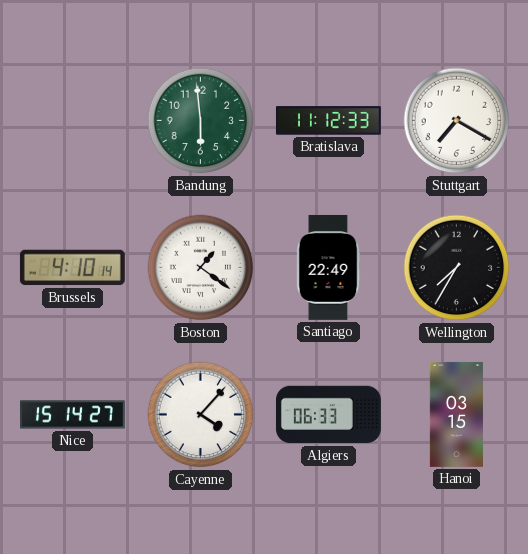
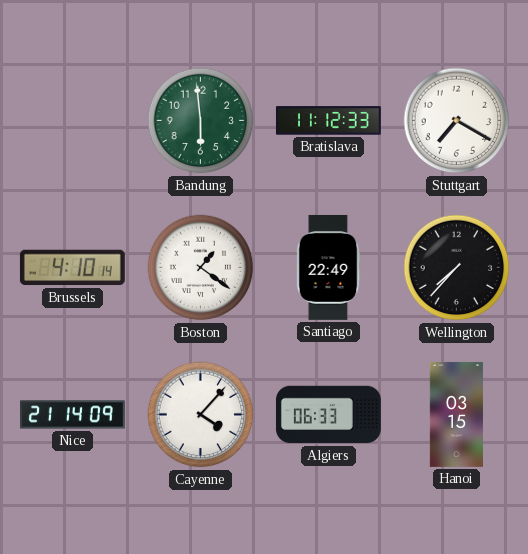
Wellington: 7:35 -> 7:37 (457, 268)
Nice: 15:14 -> 21:14 (73, 415)
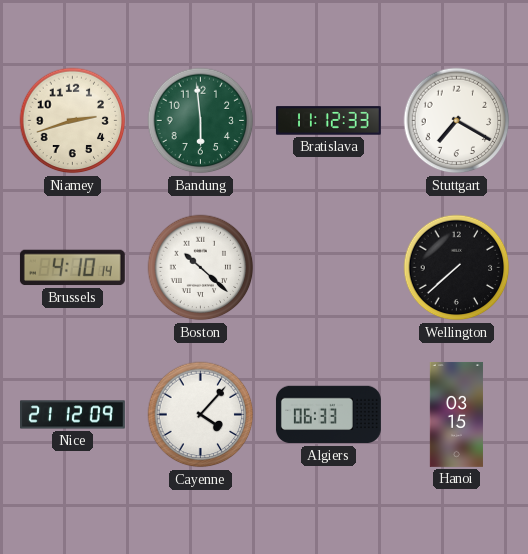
Niamey: none -> 2:42 (73, 121)
Boston: 1:21 -> 10:22 (201, 268)
Santiago: 22:49 -> none (328, 267)
Wellington: 7:37 -> 7:38 (457, 268)
Nice: 21:14 -> 21:12 (73, 415)
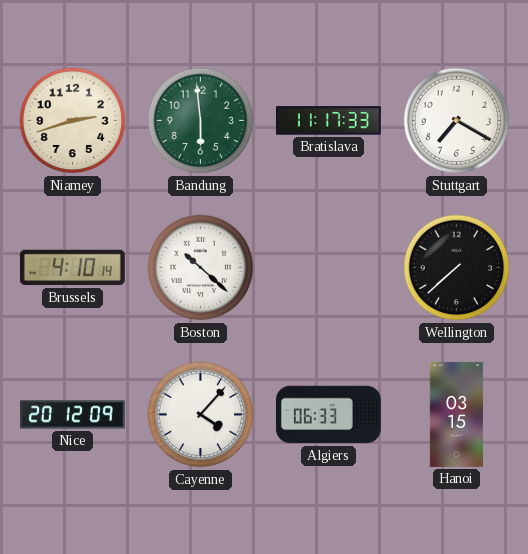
Bratislava: 11:12 -> 11:17 (329, 121)
Nice: 21:12 -> 20:12 (73, 415)
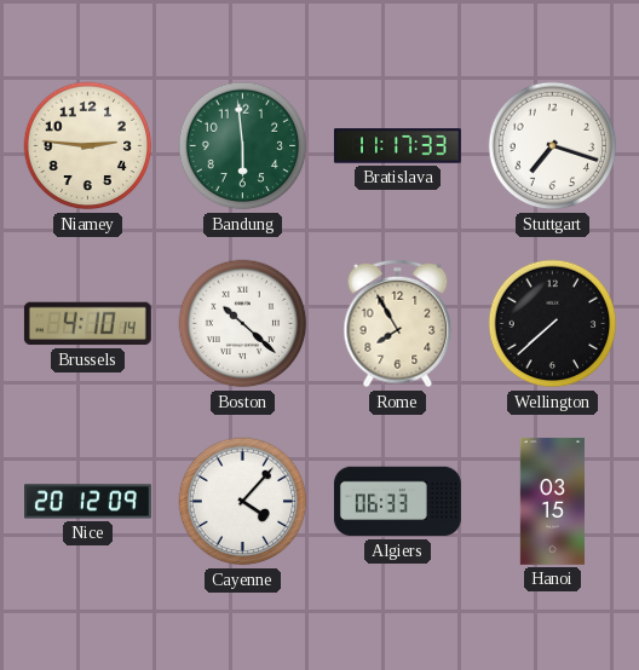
Niamey: 2:42 -> 2:46 (88, 146)
Stuttgart: 7:20 -> 7:18 (553, 146)
Rome: none -> 7:55 (398, 324)
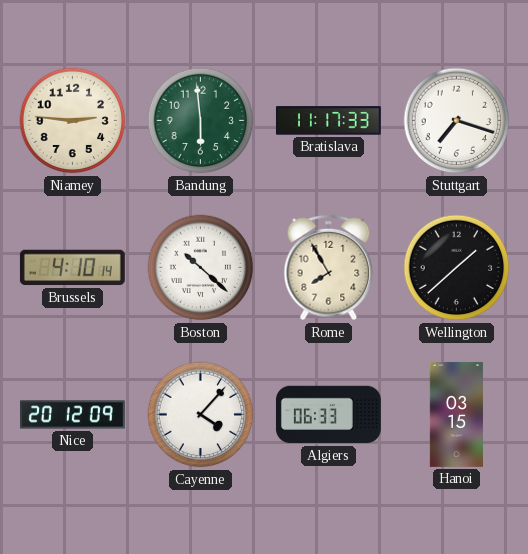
Wellington: 7:38 -> 1:38 (457, 268)
